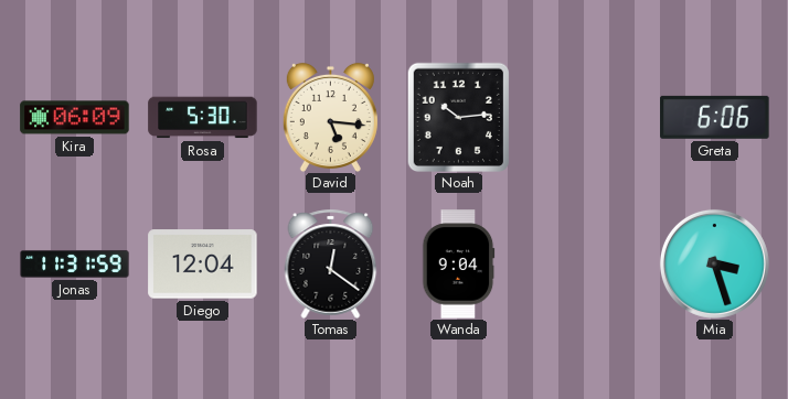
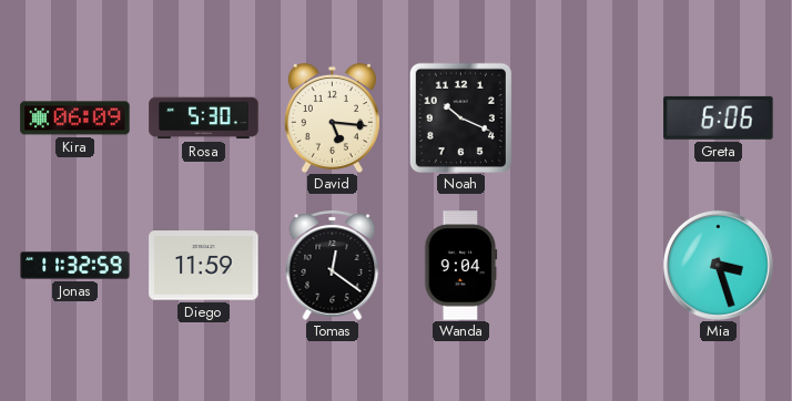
Noah: 10:14 -> 10:19 (460, 117)
Jonas: 11:31 -> 11:32 (75, 265)
Diego: 12:04 -> 11:59 (204, 266)
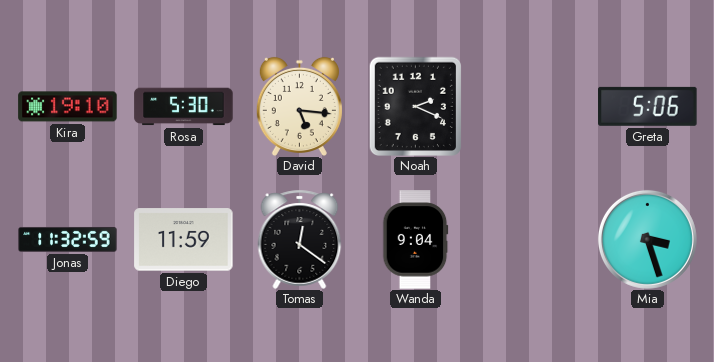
Kira: 06:09 -> 19:10 (68, 107)
Noah: 10:19 -> 2:19 (415, 106)
Greta: 6:06 -> 5:06 (648, 106)
